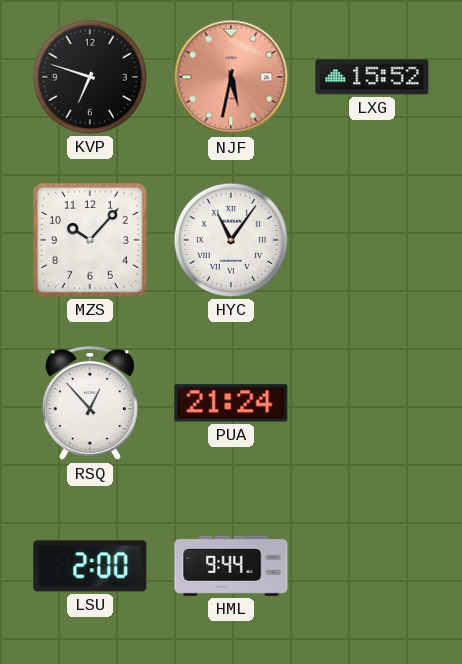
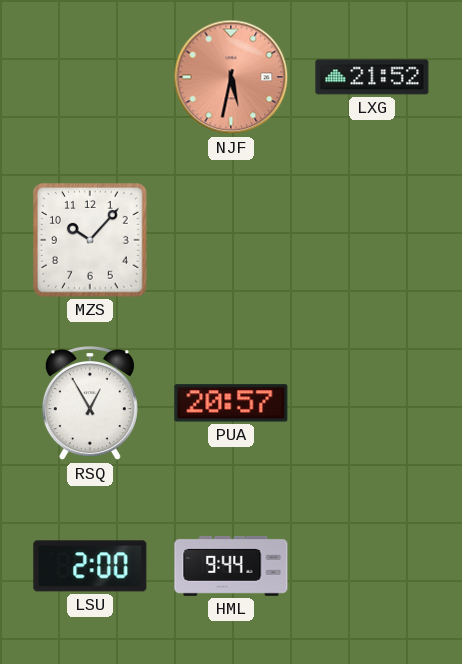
KVP: 6:48 -> none (90, 77)
LXG: 15:52 -> 21:52 (372, 77)
HYC: 11:06 -> none (231, 240)
RSQ: 12:53 -> 12:55 (90, 404)
PUA: 21:24 -> 20:57 (231, 403)
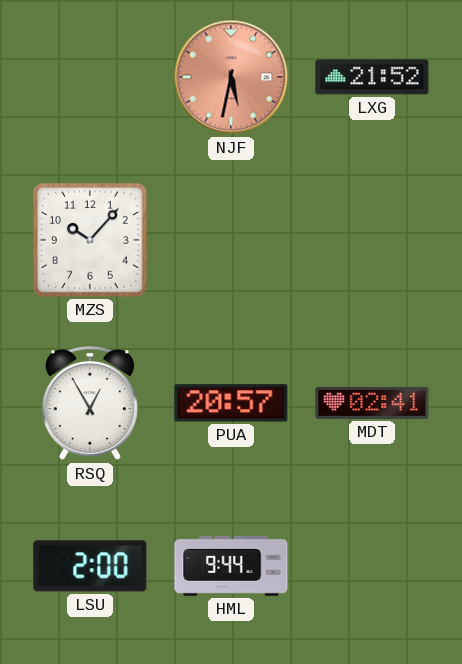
MDT: none -> 02:41 (372, 403)
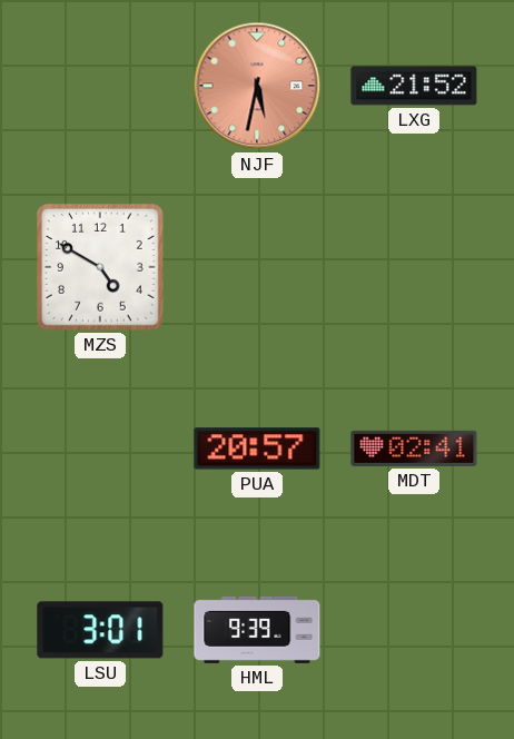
MZS: 10:07 -> 4:50 (101, 268)
RSQ: 12:55 -> none (90, 404)
LSU: 2:00 -> 3:01 (100, 630)
HML: 9:44 -> 9:39 (257, 630)
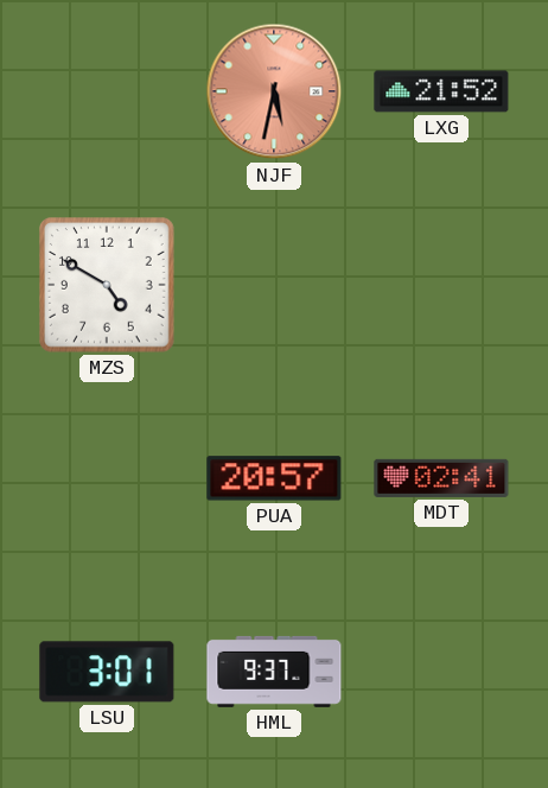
HML: 9:39 -> 9:37 (274, 672)
